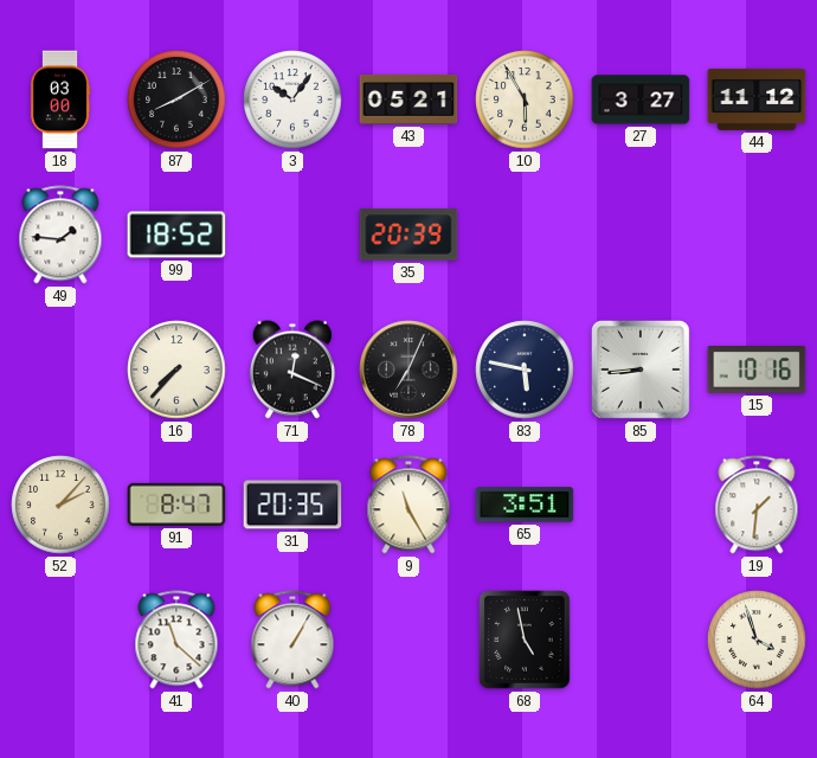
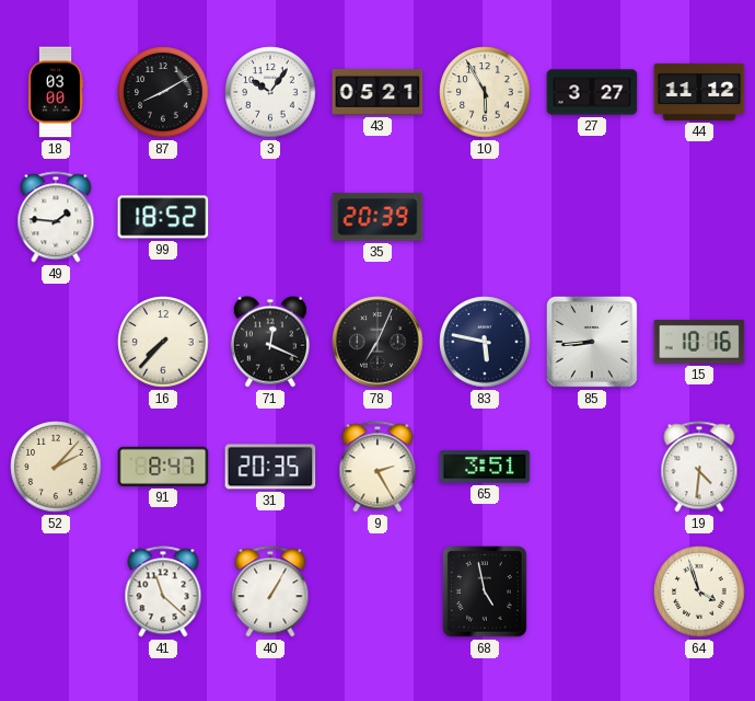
9: 11:25 -> 2:25 (377, 467)
19: 1:31 -> 4:31 (699, 467)
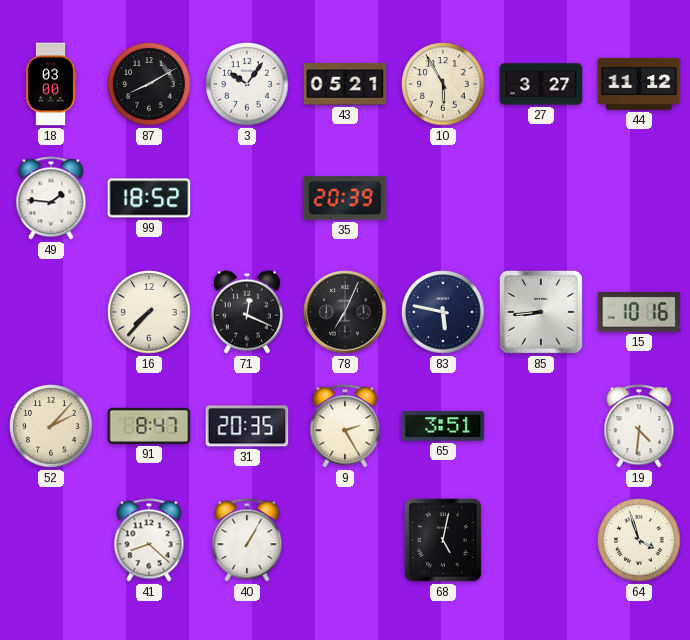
41: 11:22 -> 8:22 (149, 540)
68: 4:58 -> 5:02 (443, 540)
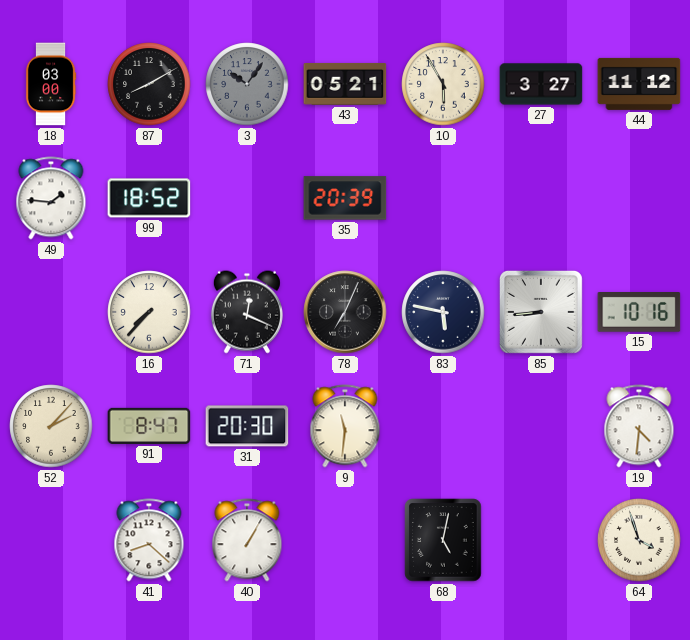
3 dial: white -> grey (247, 84)
31: 20:35 -> 20:30 (247, 426)
9: 2:25 -> 11:31 (345, 426)
65: 3:51 -> none (443, 426)
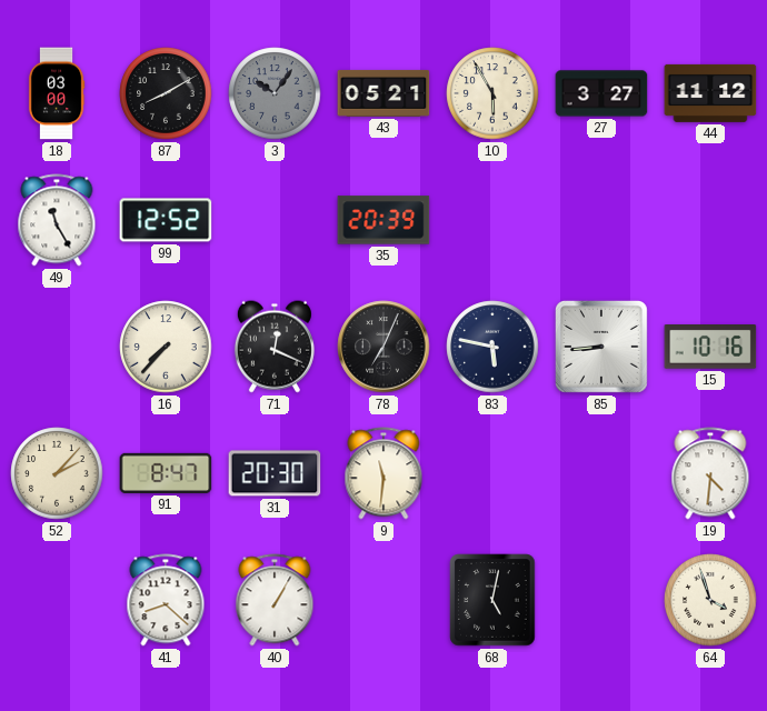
49: 1:46 -> 11:25 (57, 220)
99: 18:52 -> 12:52 (166, 220)
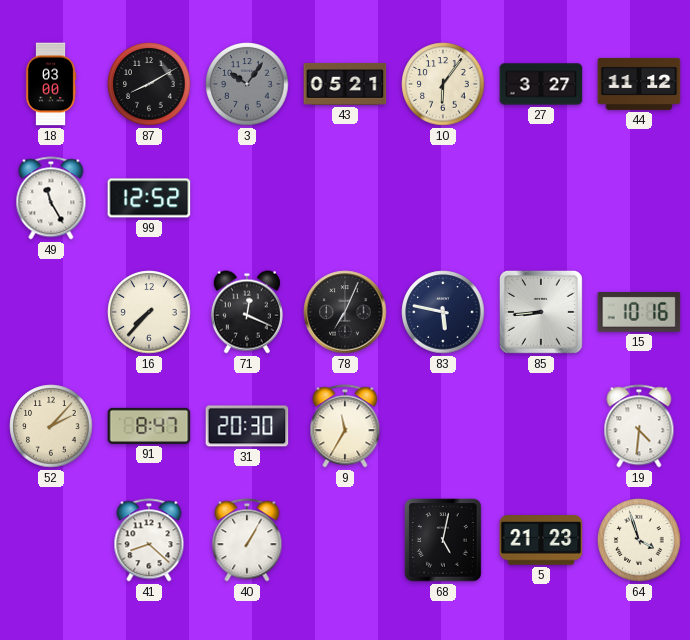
10: 5:55 -> 6:06 (443, 84)
35: 20:39 -> none (384, 220)
9: 11:31 -> 11:35 (345, 426)
5: none -> 21:23 (541, 540)
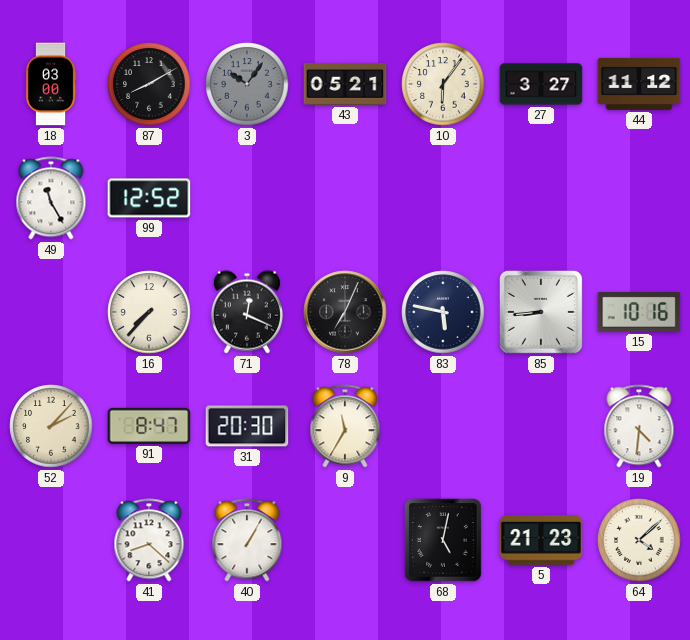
64: 3:57 -> 4:08 (639, 540)
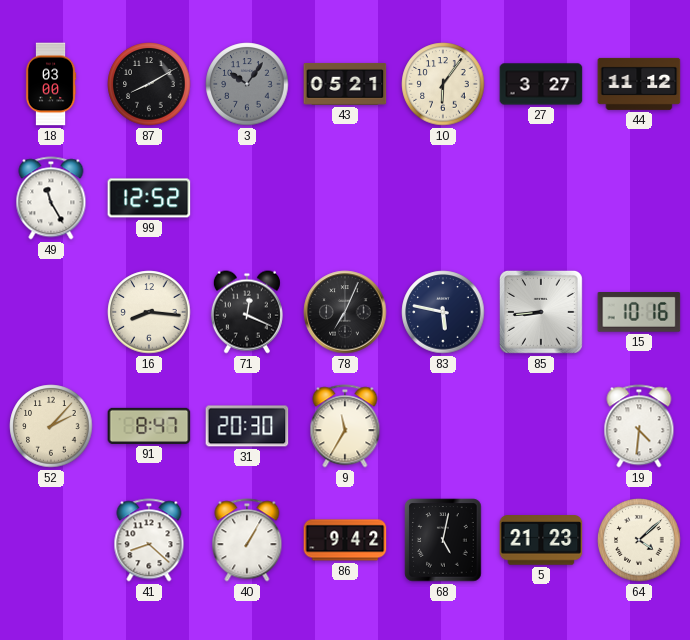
16: 7:37 -> 8:16 (149, 312)
86: none -> 9:42 (345, 540)
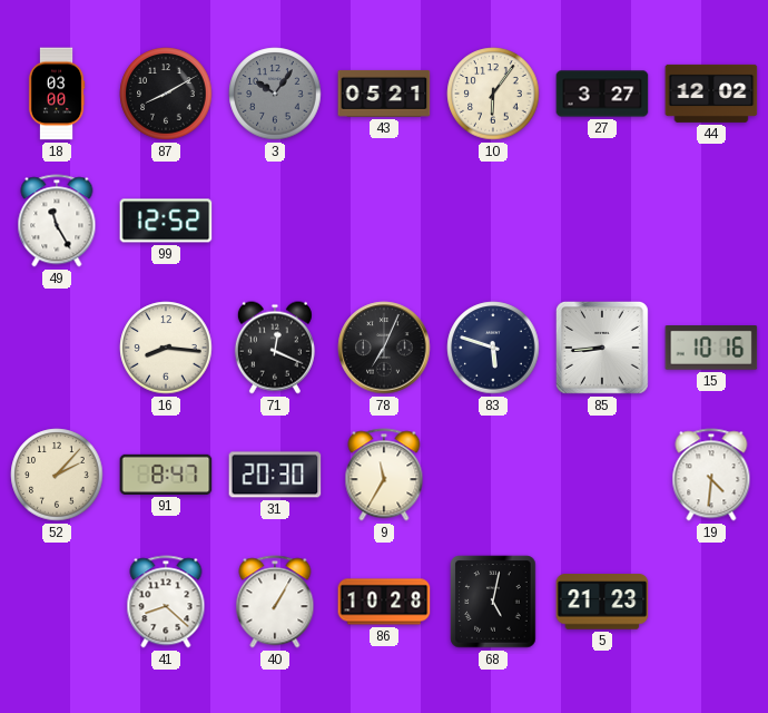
44: 11:12 -> 12:02 (711, 94)
83: 5:47 -> 5:48 (493, 348)
86: 9:42 -> 10:28 (384, 602)
64: 4:08 -> none (639, 540)
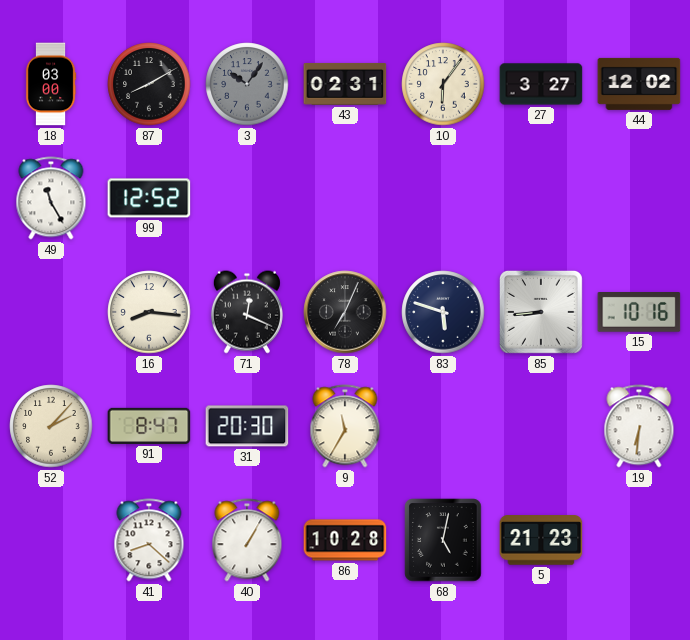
43: 05:21 -> 02:31 (345, 84)
19: 4:31 -> 6:31 (639, 426)
